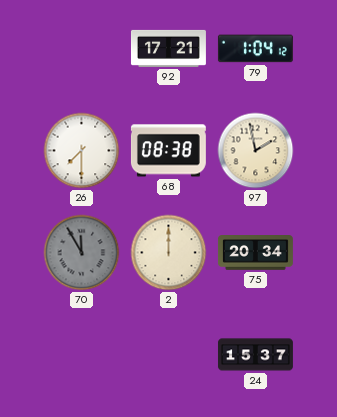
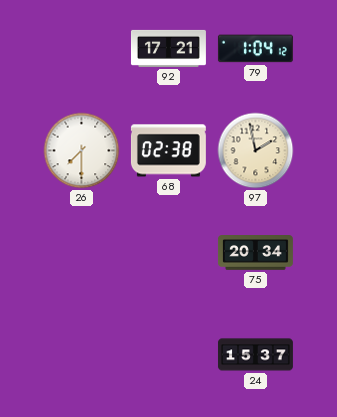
68: 08:38 -> 02:38 (168, 151)
70: 11:55 -> none (82, 253)
2: 12:00 -> none (169, 253)
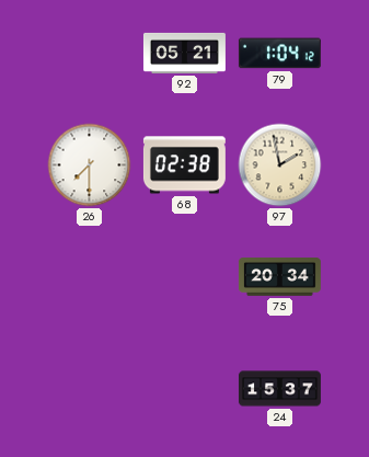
92: 17:21 -> 05:21 (184, 53)
